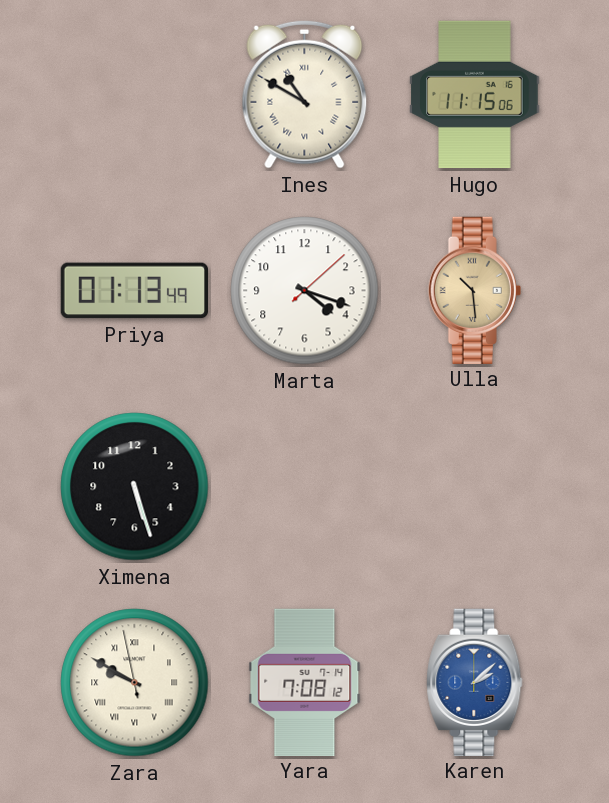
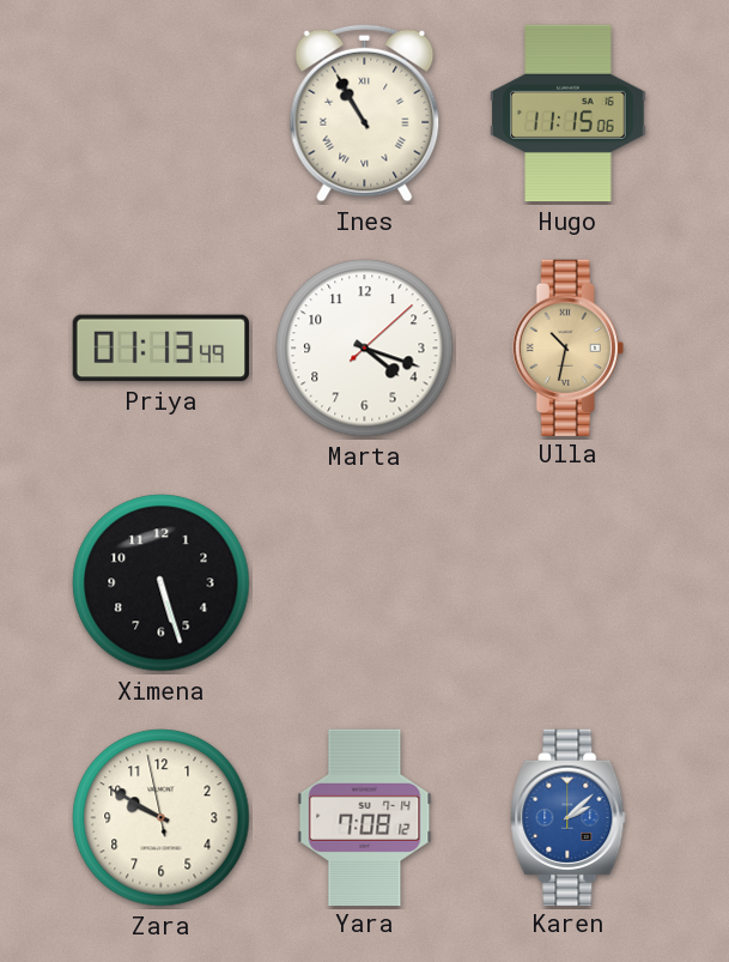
Ines: 10:50 -> 10:55 (365, 113)
Ulla: 10:29 -> 10:32 (567, 347)
Zara numerals: Roman -> Arabic (162, 818)
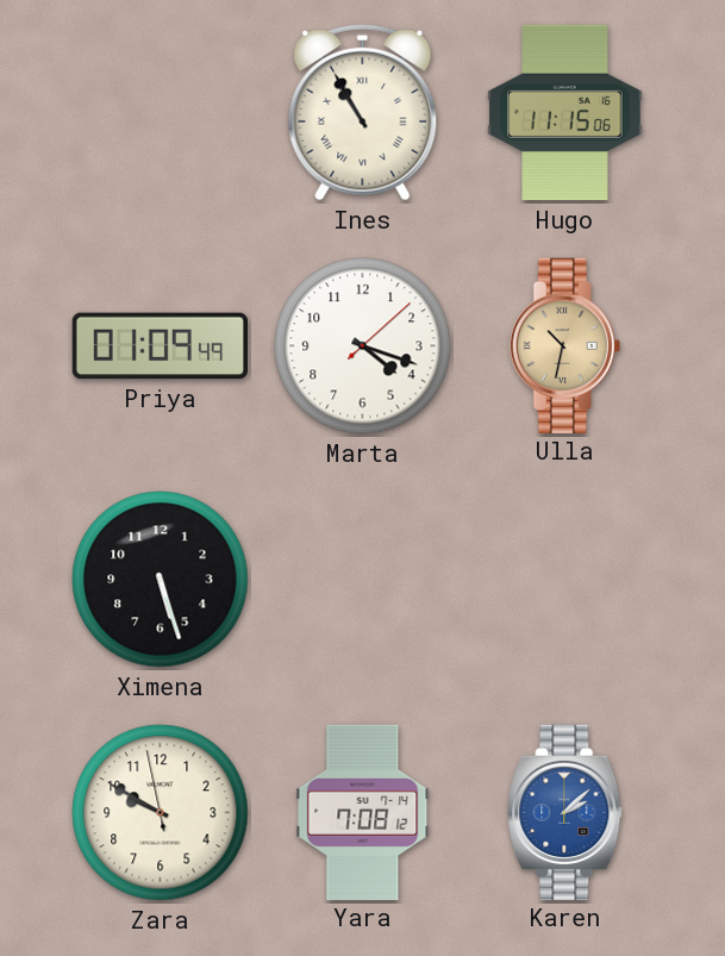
Priya: 01:13 -> 01:09 (160, 346)
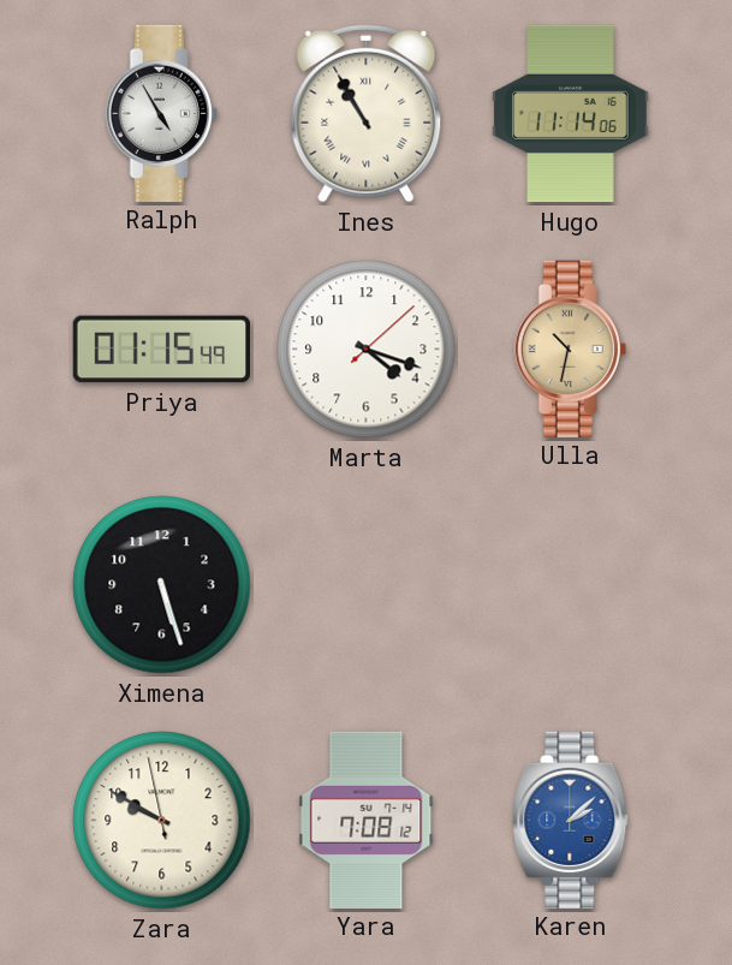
Ralph: none -> 4:55 (161, 113)
Hugo: 11:15 -> 11:14 (571, 114)
Priya: 01:09 -> 01:15 (161, 350)
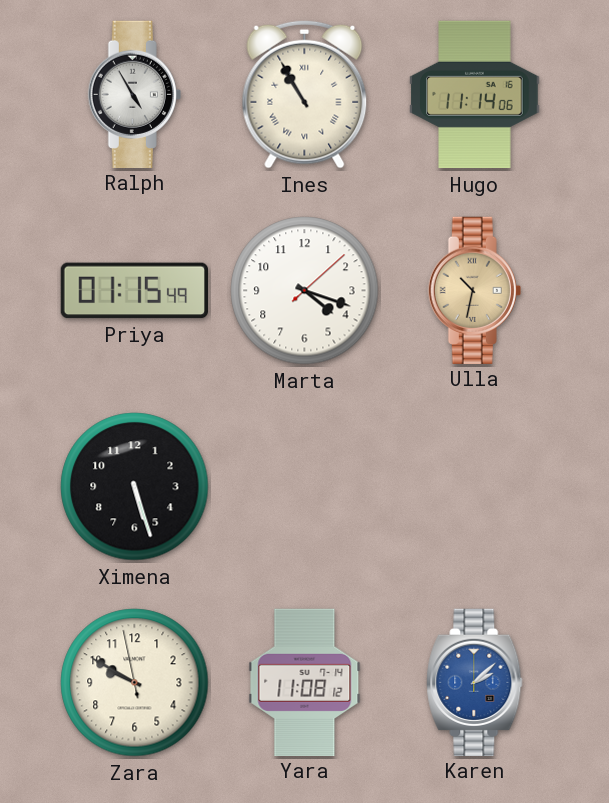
Yara: 7:08 -> 11:08 (305, 682)
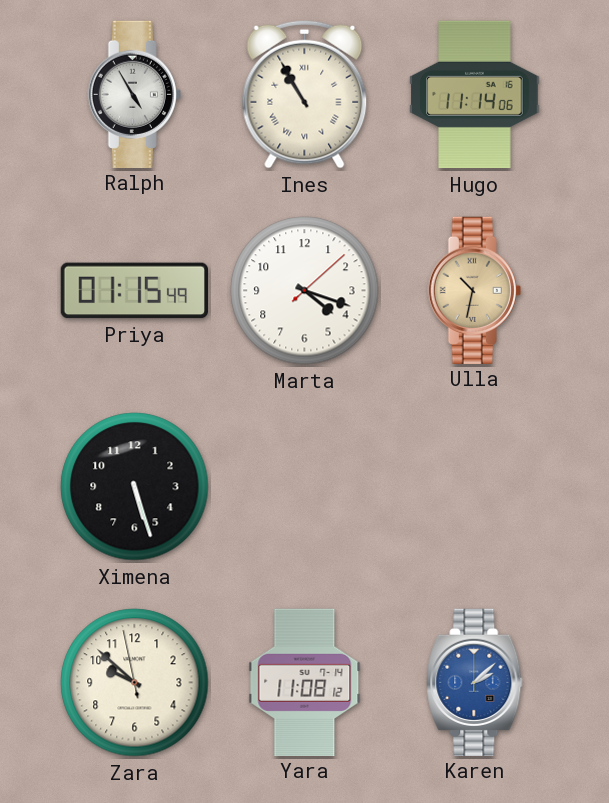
Zara: 9:49 -> 9:51 (135, 683)
